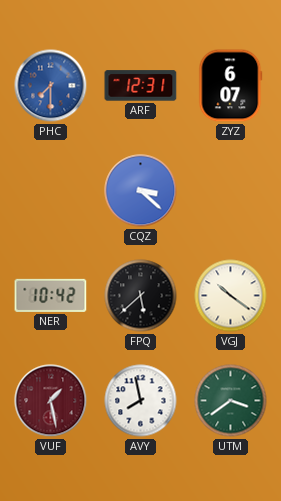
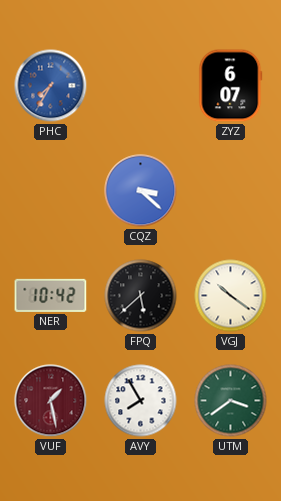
PHC: 7:30 -> 7:35 (51, 86)
ARF: 12:31 -> none (141, 86)
AVY: 7:58 -> 7:55 (141, 401)
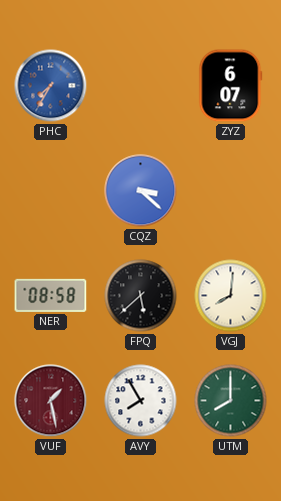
NER: 10:42 -> 08:58 (51, 295)
VGJ: 10:21 -> 8:01 (231, 296)
UTM: 3:39 -> 8:00 (231, 401)
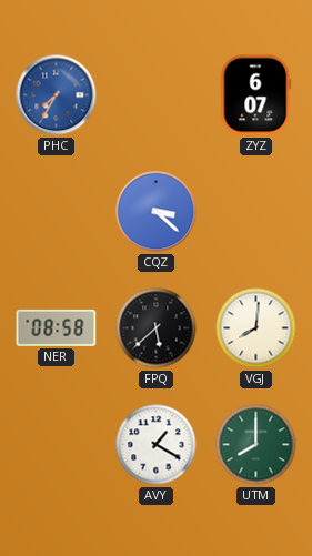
VUF: 1:28 -> none (51, 401)
AVY: 7:55 -> 1:20 (157, 445)
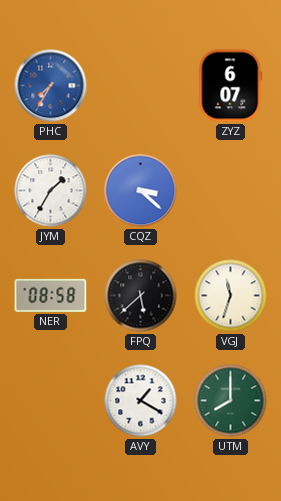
JYM: none -> 1:35 (51, 191)
VGJ: 8:01 -> 11:33 (231, 296)
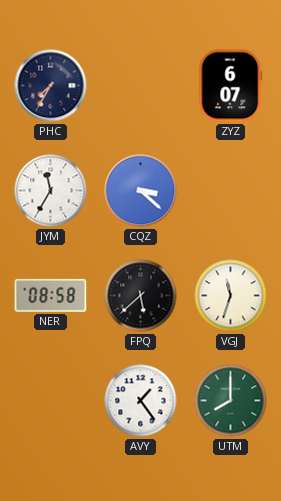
PHC dial: blue -> navy (51, 86)
JYM: 1:35 -> 11:35 (51, 191)
AVY: 1:20 -> 1:24 (141, 401)
